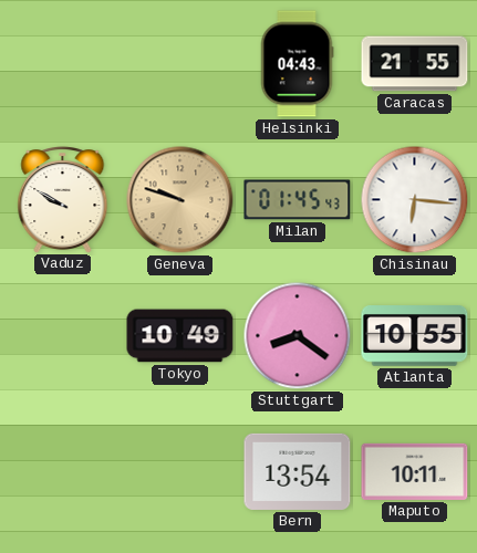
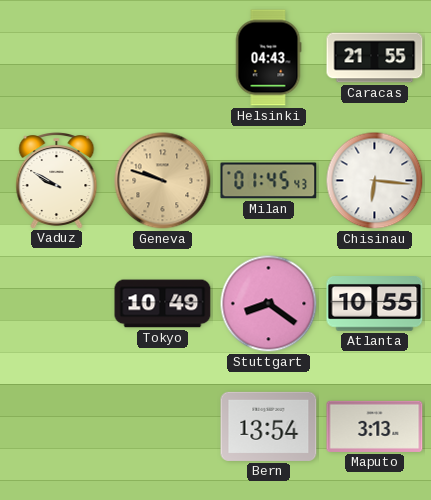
Maputo: 10:11 -> 3:13 (375, 426)
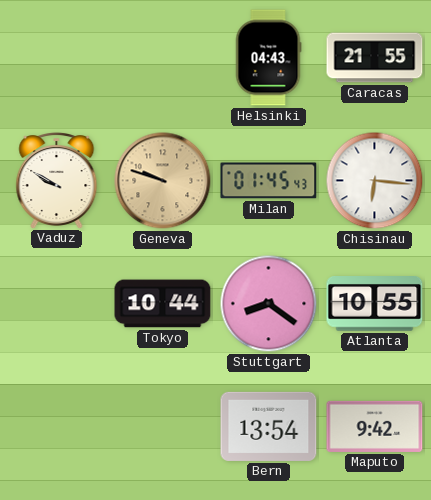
Tokyo: 10:49 -> 10:44 (163, 304)
Maputo: 3:13 -> 9:42 (375, 426)
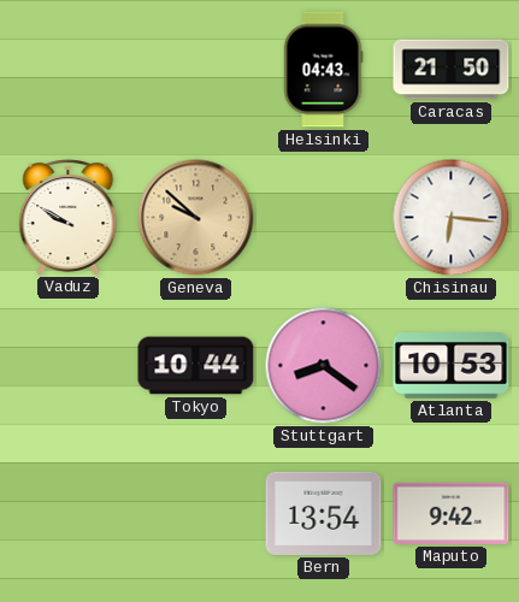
Caracas: 21:55 -> 21:50 (452, 70)
Geneva: 9:48 -> 9:52 (196, 218)
Milan: 01:45 -> none (269, 181)
Atlanta: 10:55 -> 10:53 (452, 366)
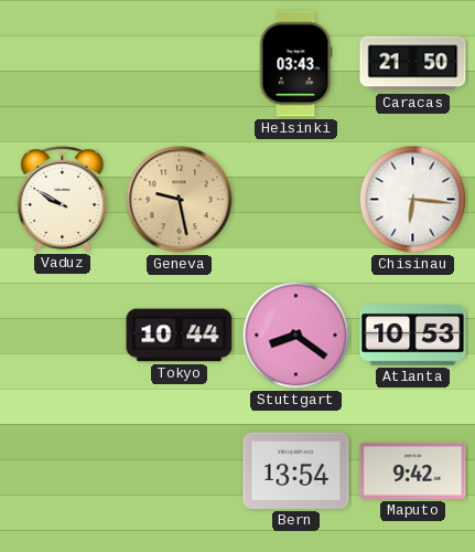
Helsinki: 04:43 -> 03:43 (295, 64)
Geneva: 9:52 -> 9:28 (180, 200)
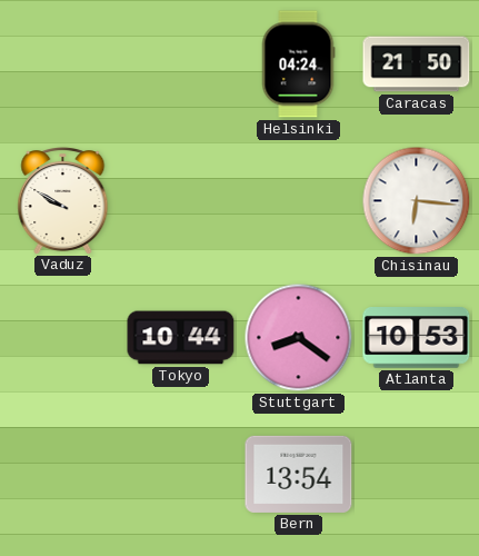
Helsinki: 03:43 -> 04:24 (298, 64)
Geneva: 9:28 -> none (180, 200)
Maputo: 9:42 -> none (413, 470)
